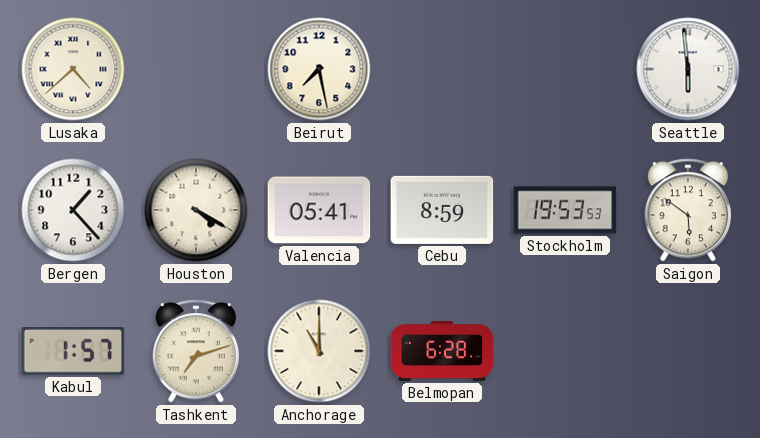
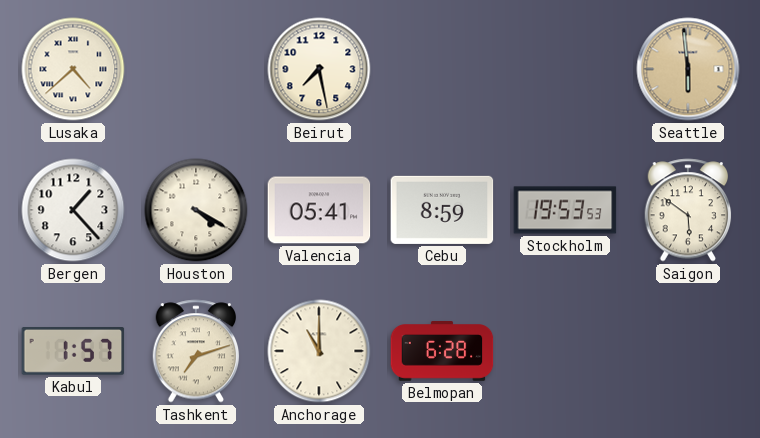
Seattle dial: white -> champagne (688, 69)
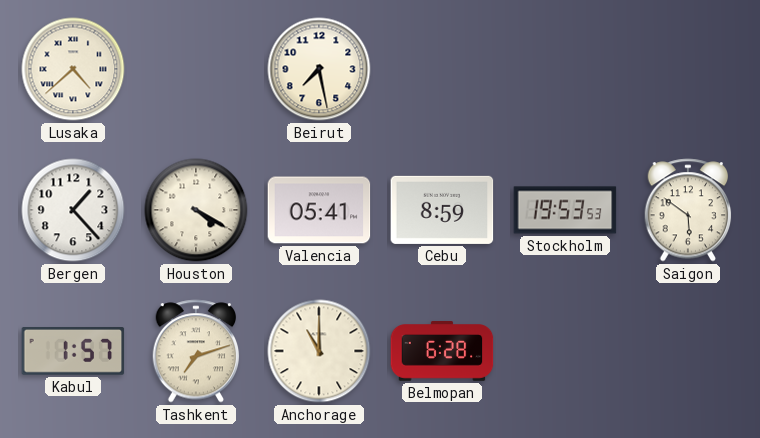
Seattle: 5:59 -> none (688, 69)
